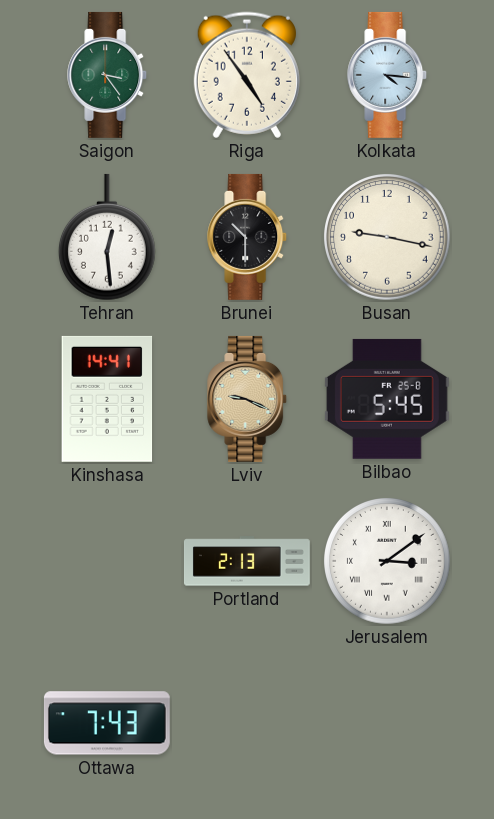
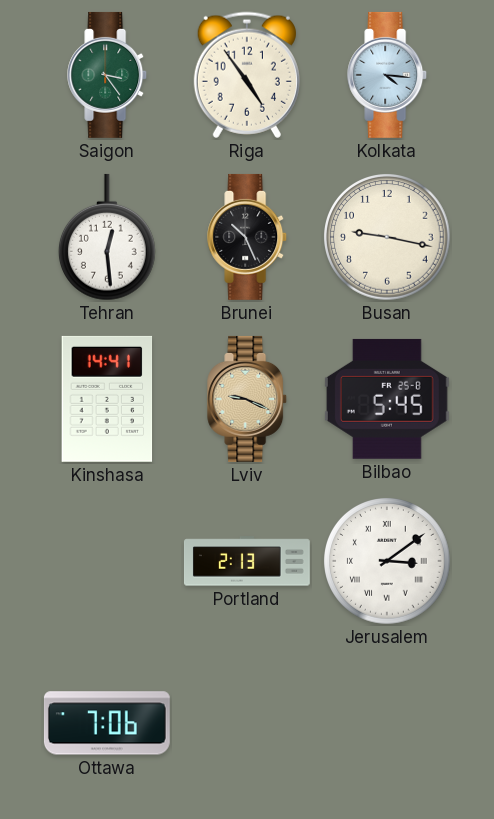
Brunei: 10:30 -> 10:26 (248, 237)
Ottawa: 7:43 -> 7:06 (107, 723)
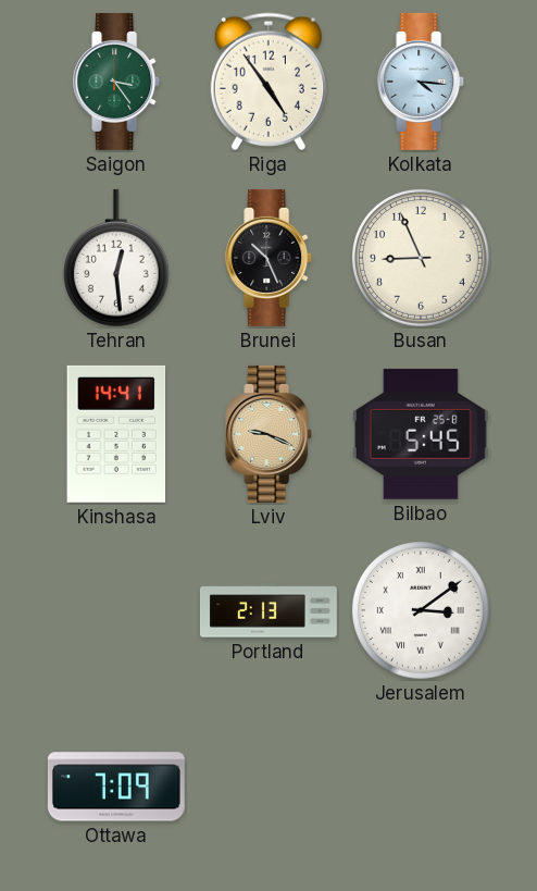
Busan: 9:17 -> 8:56 (421, 258)
Ottawa: 7:06 -> 7:09 (116, 787)
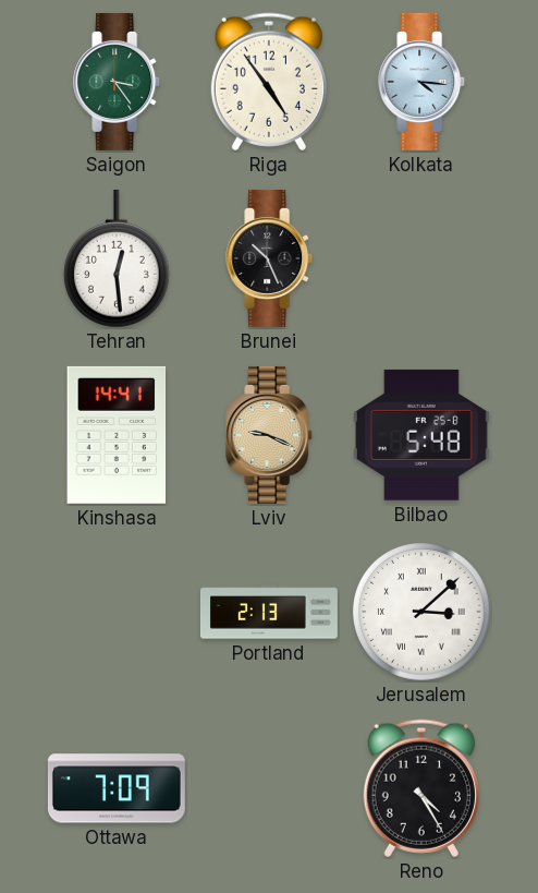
Busan: 8:56 -> none (421, 258)
Bilbao: 5:45 -> 5:48 (421, 435)
Jerusalem: 3:09 -> 3:08 (421, 612)
Reno: none -> 4:25 (421, 788)
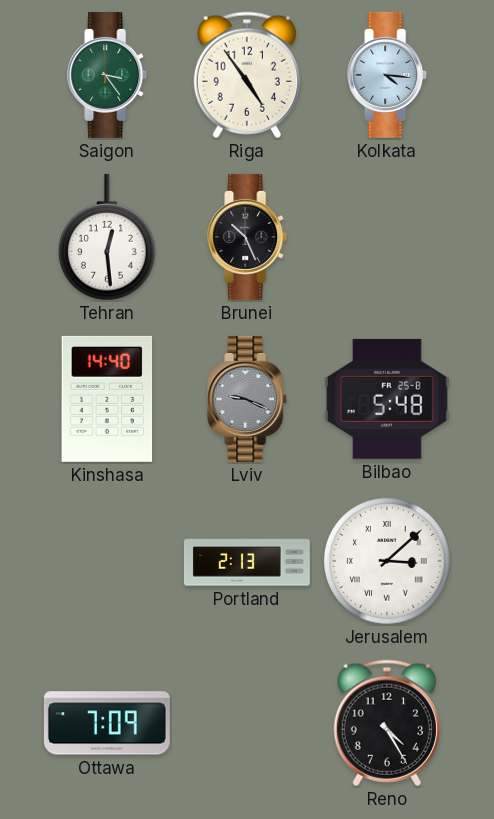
Kinshasa: 14:41 -> 14:40 (107, 399)
Lviv dial: champagne -> grey (248, 399)
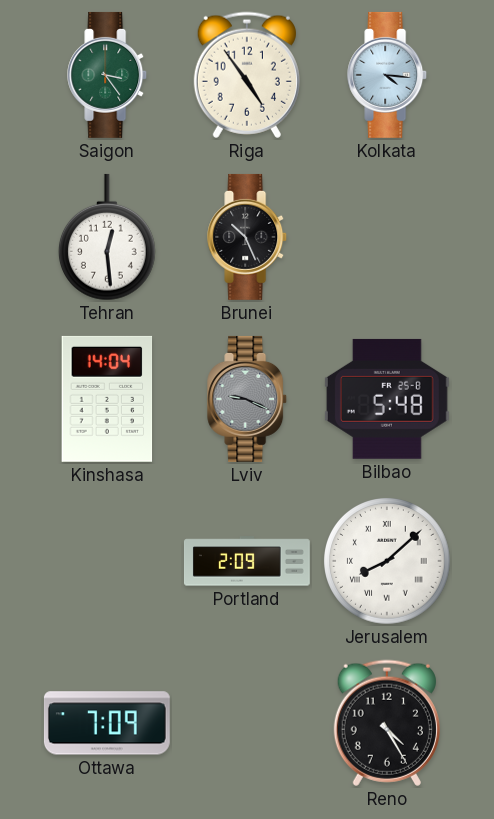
Kinshasa: 14:40 -> 14:04 (107, 399)
Portland: 2:13 -> 2:09 (247, 561)
Jerusalem: 3:08 -> 8:08 (387, 561)
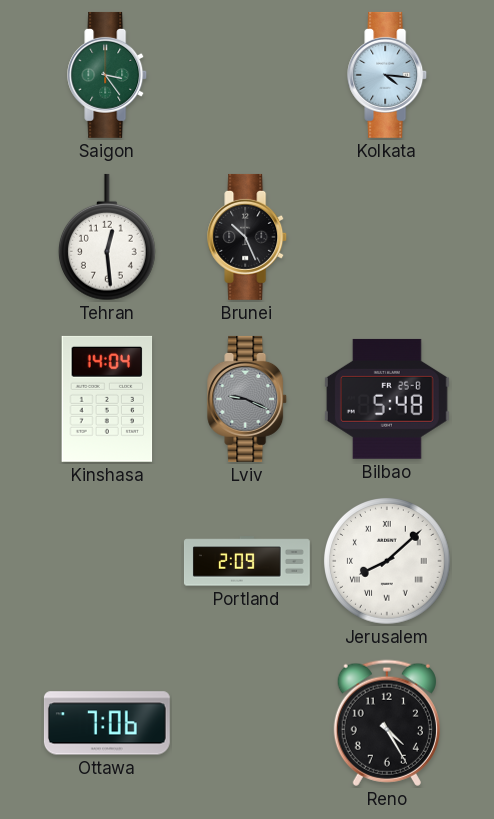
Riga: 4:54 -> none (247, 75)
Ottawa: 7:09 -> 7:06 (107, 723)
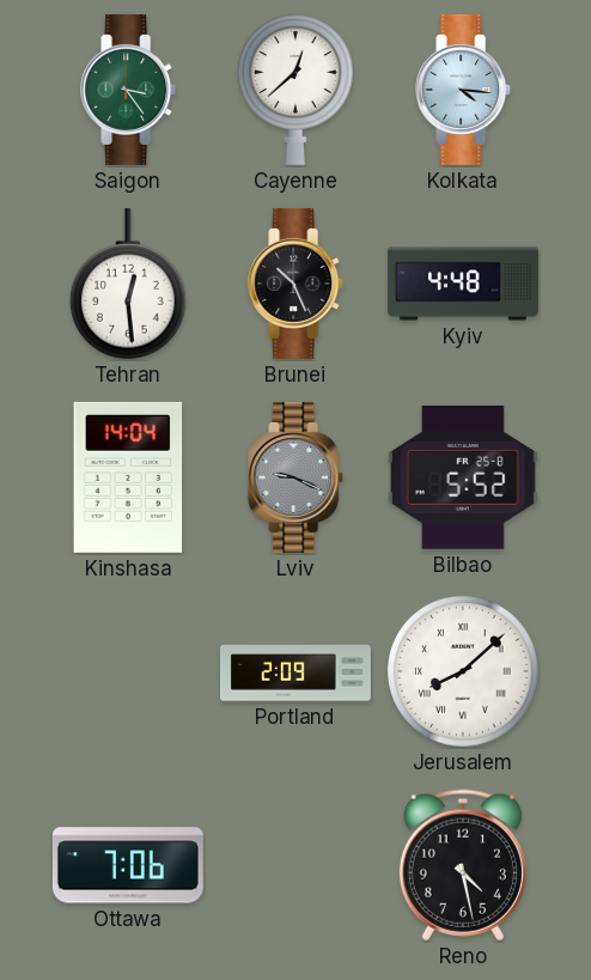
Cayenne: none -> 12:38 (295, 90)
Kyiv: none -> 4:48 (463, 284)
Bilbao: 5:48 -> 5:52 (463, 477)
Reno: 4:25 -> 4:28 (463, 865)
